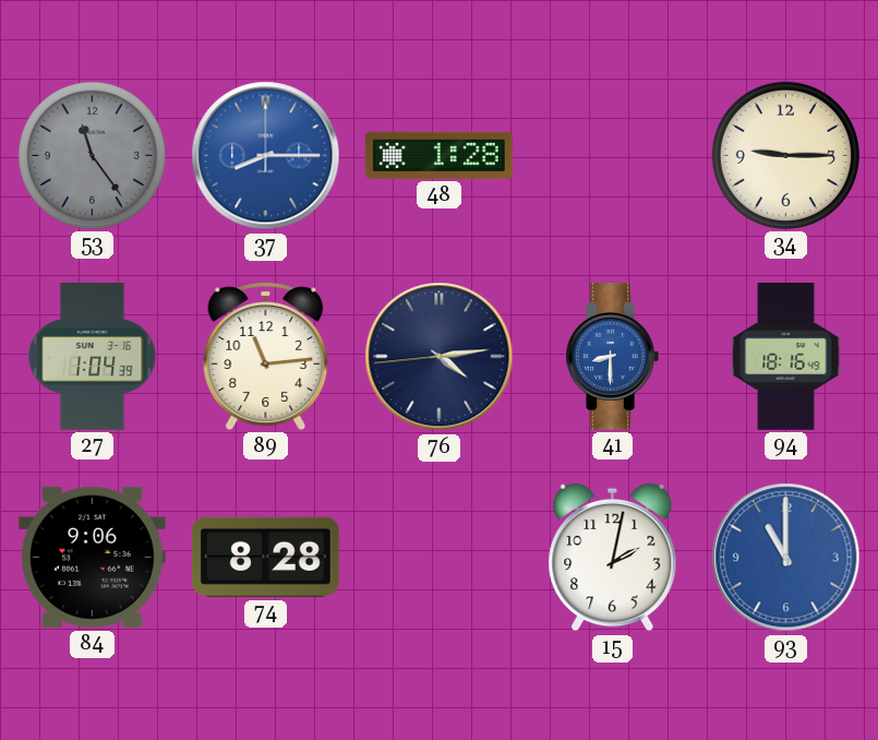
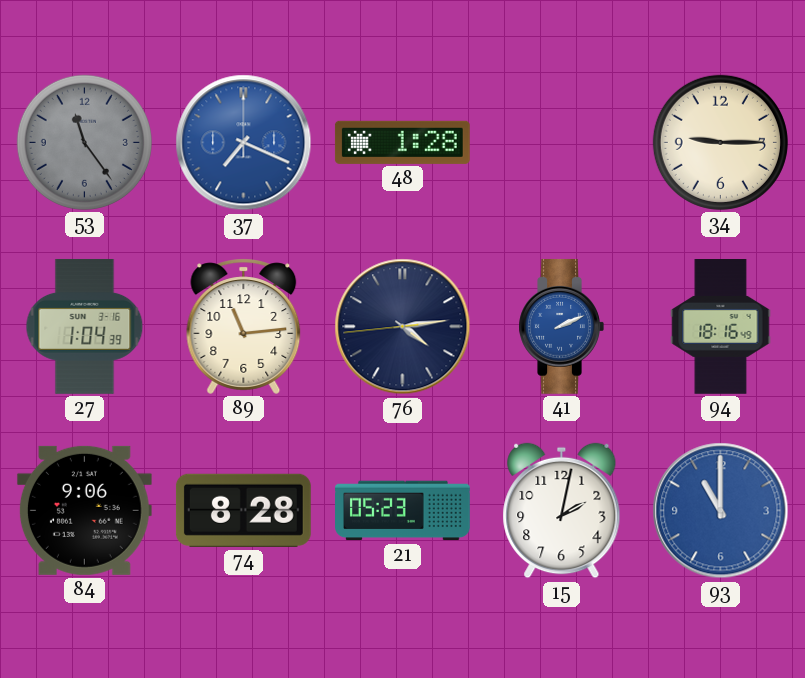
37: 8:15 -> 7:19 (244, 143)
41: 8:30 -> 2:11 (561, 326)
21: none -> 05:23 (403, 511)
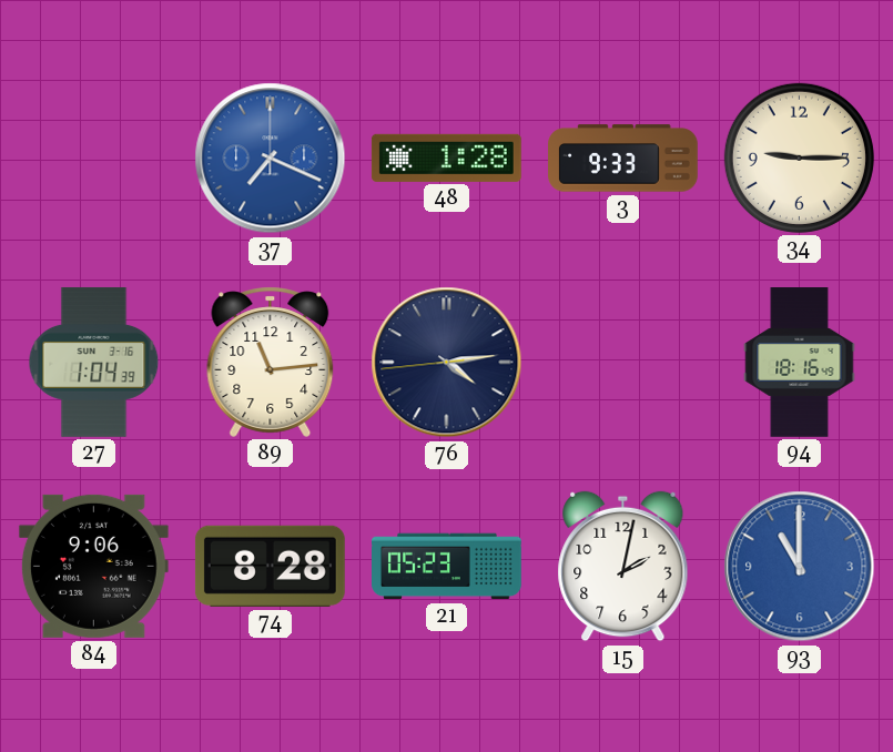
53: 11:24 -> none (84, 142)
3: none -> 9:33 (623, 159)
41: 2:11 -> none (561, 326)
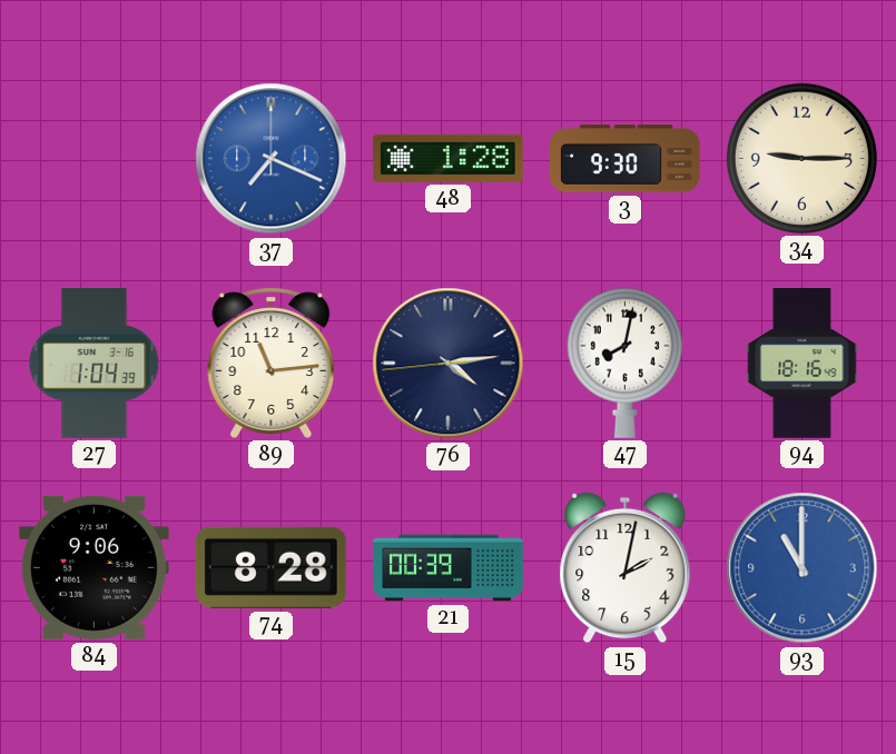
3: 9:33 -> 9:30 (626, 159)
47: none -> 8:02 (624, 363)
21: 05:23 -> 00:39 (449, 568)
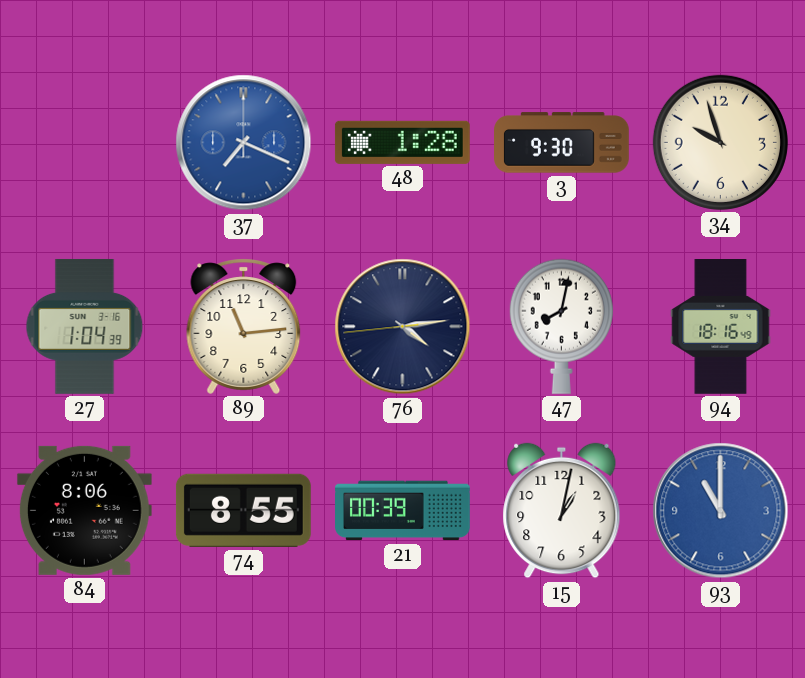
34: 9:15 -> 9:57 (720, 142)
84: 9:06 -> 8:06 (84, 510)
74: 8:28 -> 8:55 (243, 510)
15: 2:02 -> 1:02 (562, 511)
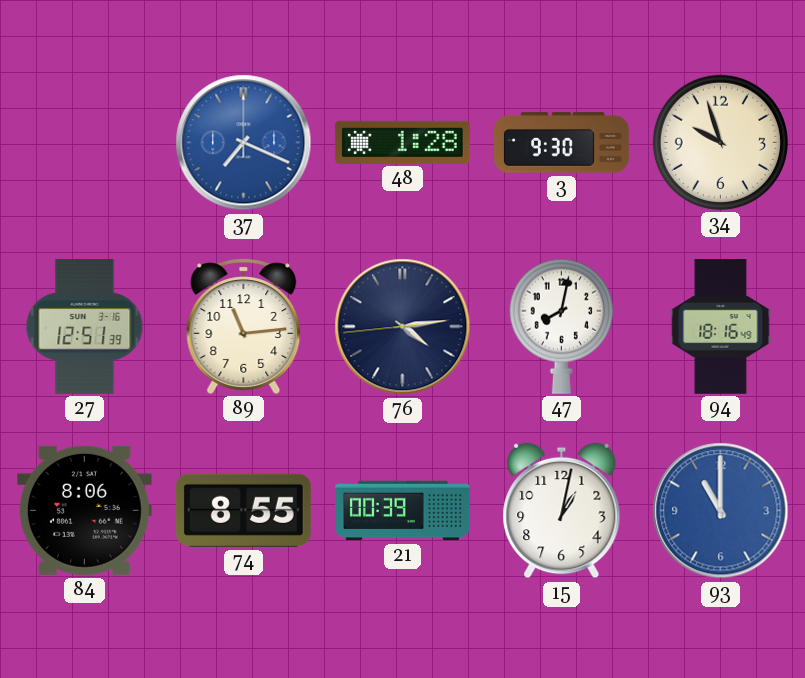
27: 1:04 -> 12:51 (85, 326)
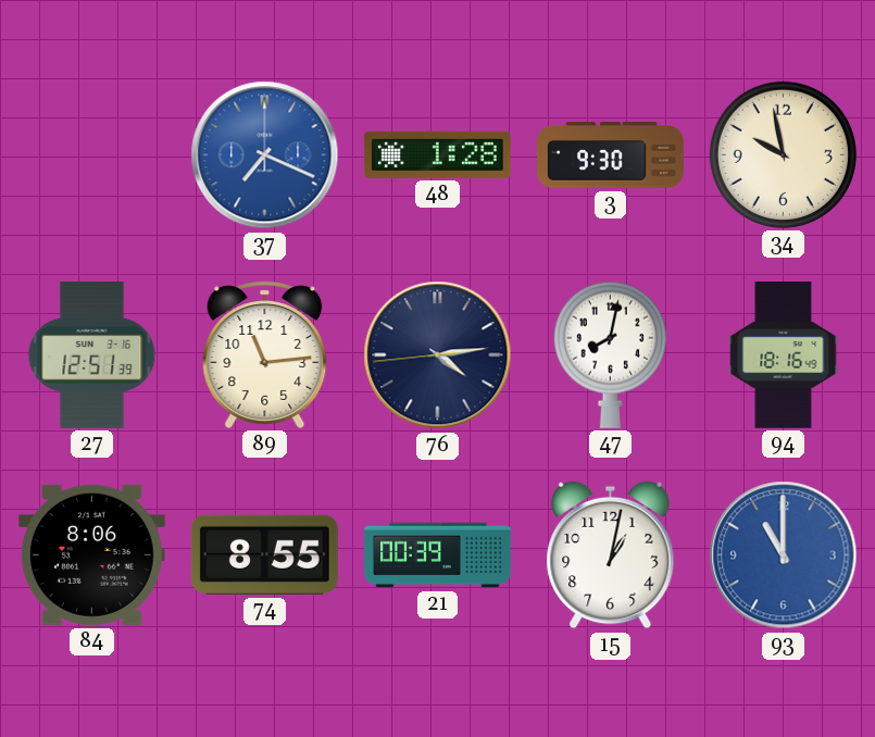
34: 9:57 -> 9:58 (783, 154)
